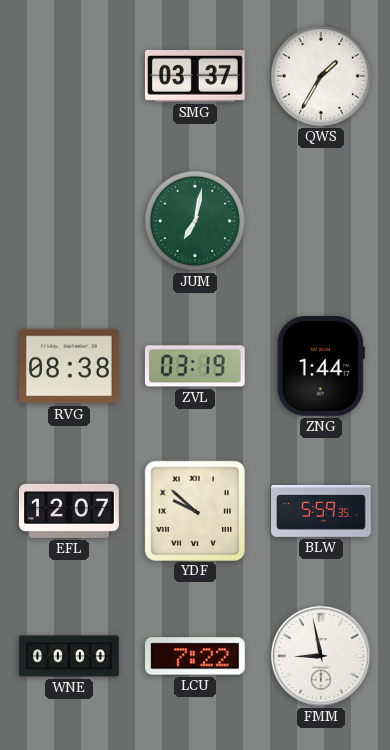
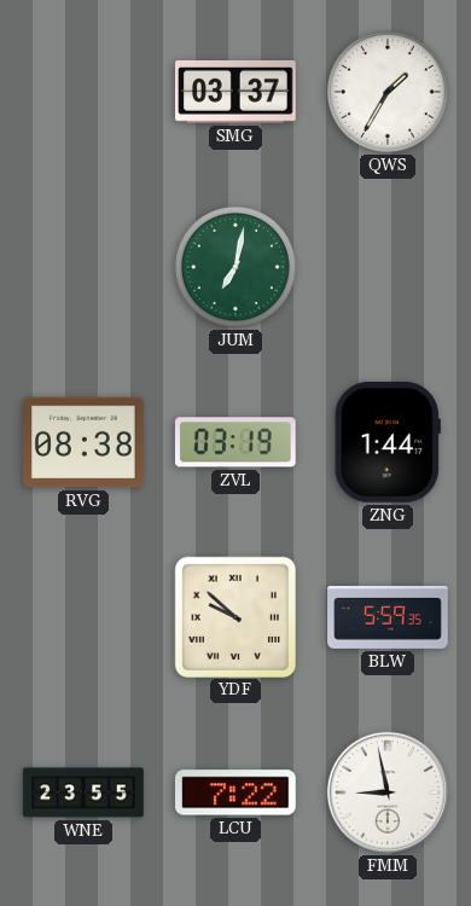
EFL: 12:07 -> none (69, 511)
WNE: 00:00 -> 23:55 (83, 792)
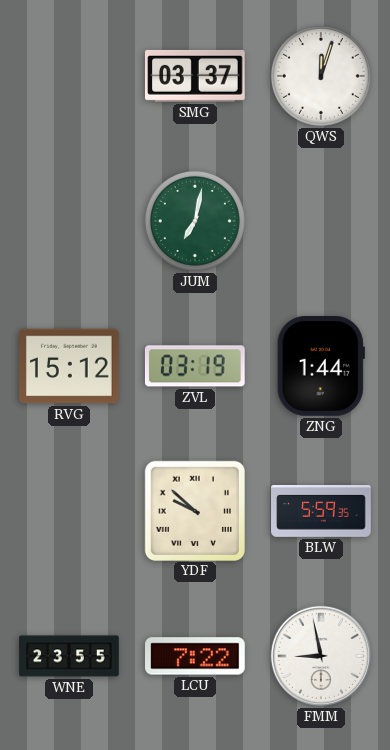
QWS: 1:35 -> 12:03 (321, 76)
RVG: 08:38 -> 15:12 (70, 366)
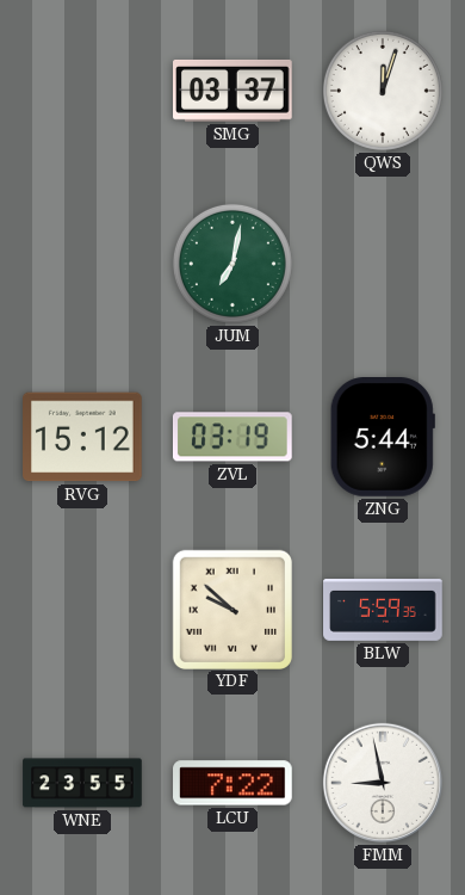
ZNG: 1:44 -> 5:44 (383, 438)
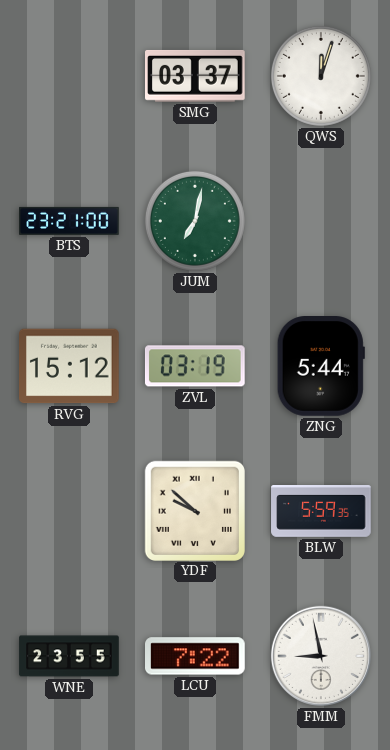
BTS: none -> 23:21 (69, 221)
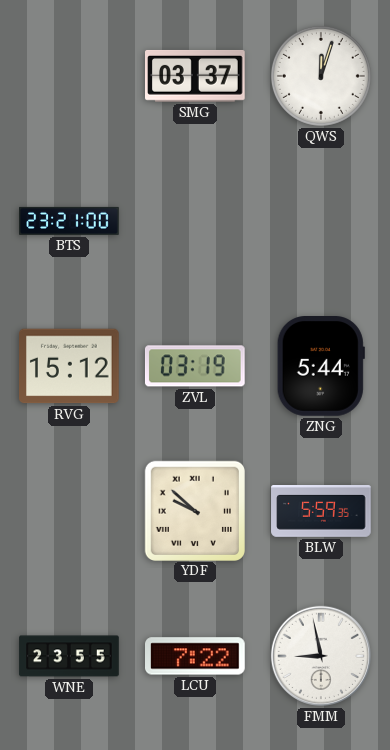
JUM: 7:02 -> none (195, 221)
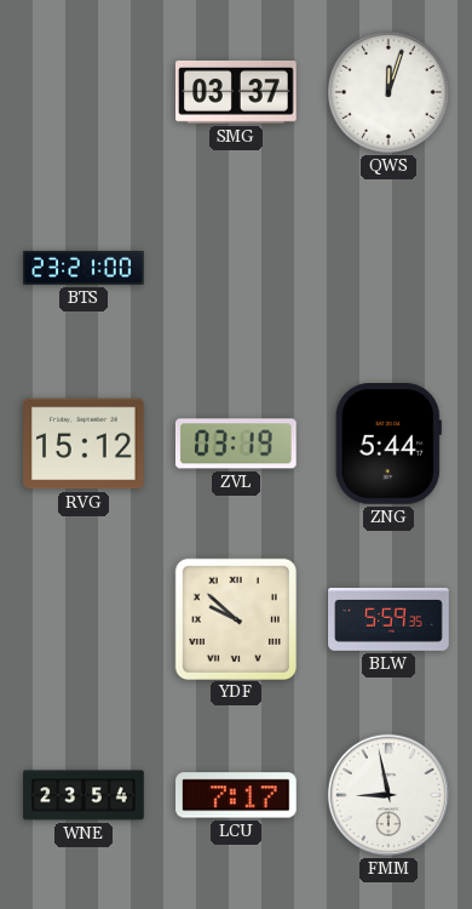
WNE: 23:55 -> 23:54 (84, 795)
LCU: 7:22 -> 7:17 (237, 795)
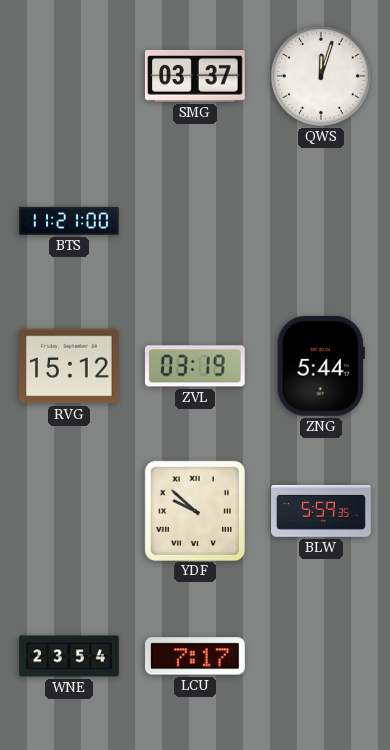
BTS: 23:21 -> 11:21 (69, 221)
FMM: 8:58 -> none (388, 795)
